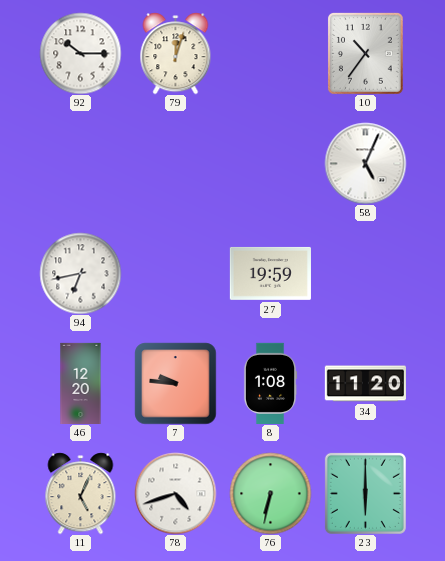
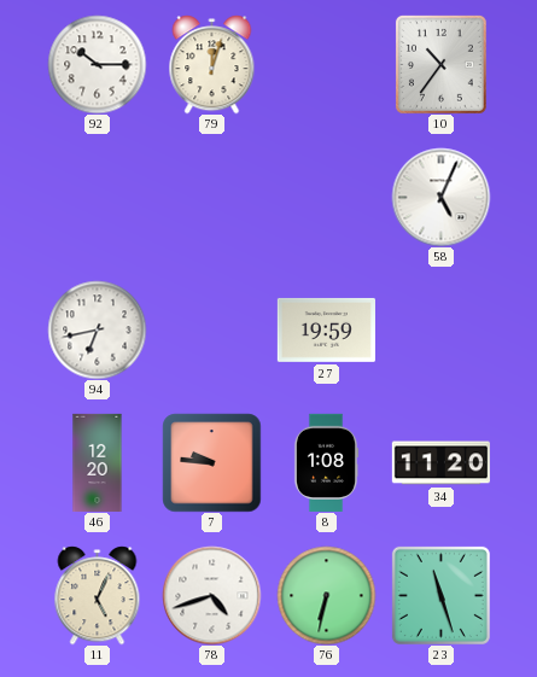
23: 6:00 -> 11:27 (440, 595)
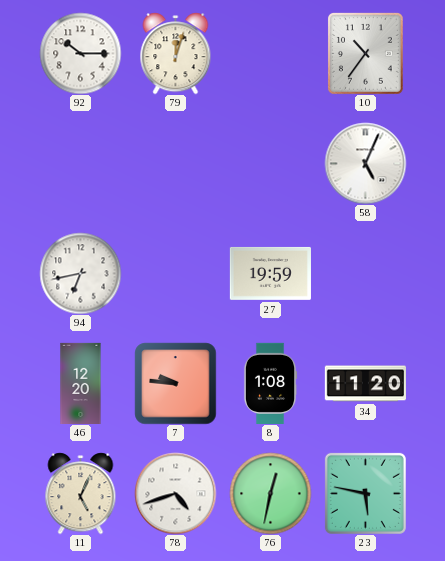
76: 6:32 -> 12:32 (270, 493)
23: 11:27 -> 5:47 (365, 493)
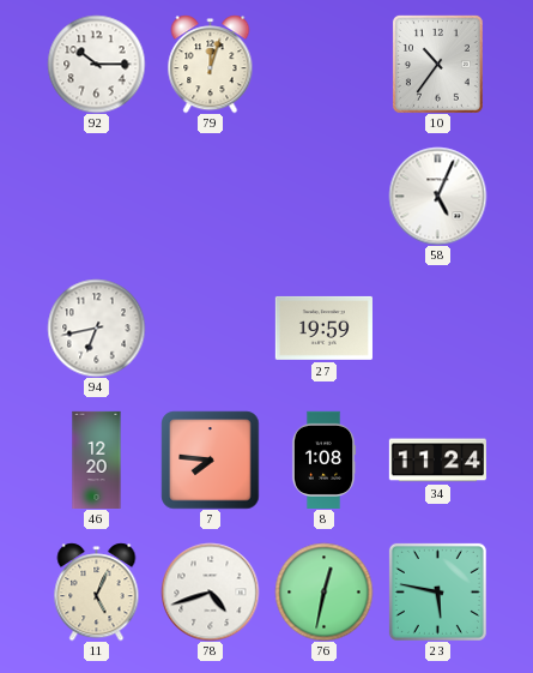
7: 9:46 -> 7:46 (210, 459)
34: 11:20 -> 11:24 (437, 461)
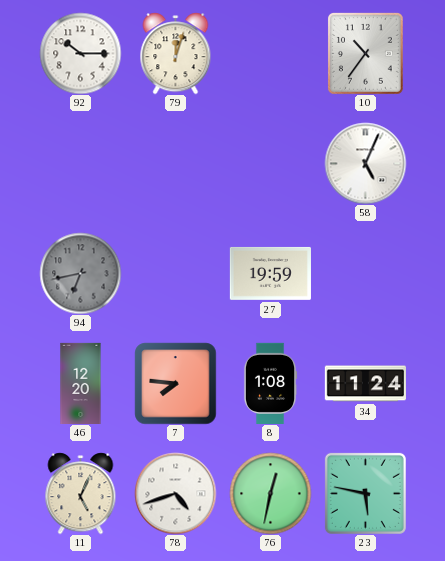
94 dial: white -> grey (80, 273)
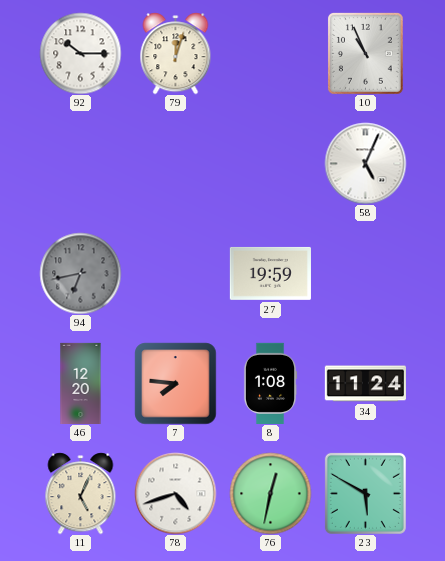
10: 10:36 -> 10:56 (365, 53)
23: 5:47 -> 5:50 (365, 493)
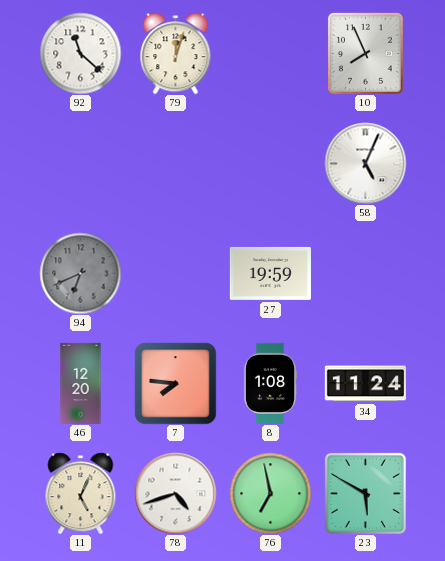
92: 10:15 -> 11:22 (80, 53)
10: 10:56 -> 7:56 (365, 53)
94: 6:43 -> 6:41 (80, 273)
76: 12:32 -> 6:58 (270, 493)
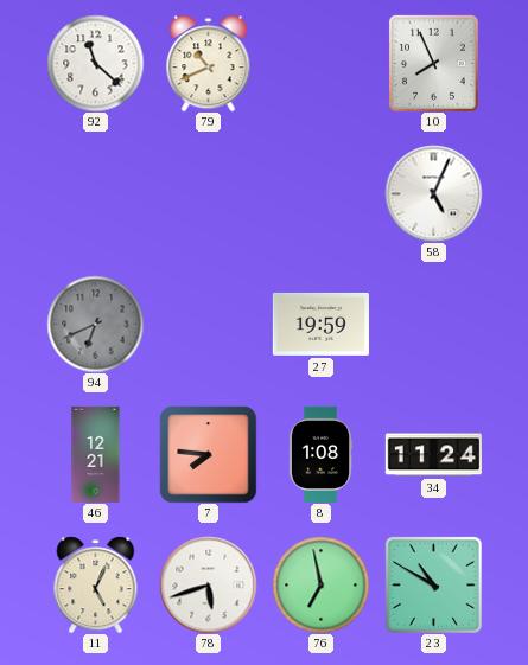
79: 12:03 -> 10:41 (209, 63)
46: 12:20 -> 12:21 (96, 454)
78: 4:42 -> 5:42 (208, 584)
23: 5:50 -> 10:50 (433, 584)
